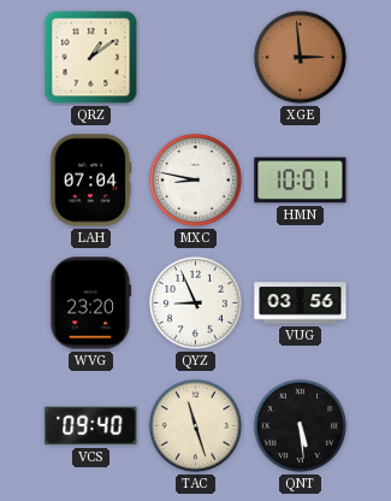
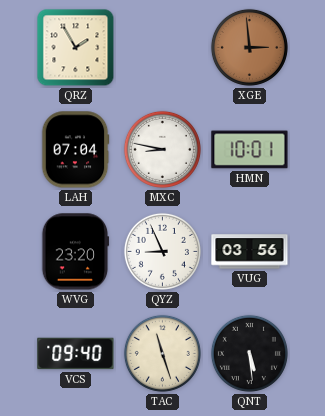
QRZ: 1:09 -> 1:55 (76, 48)
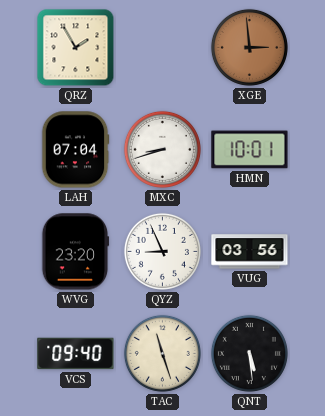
MXC: 8:47 -> 8:42 (162, 149)
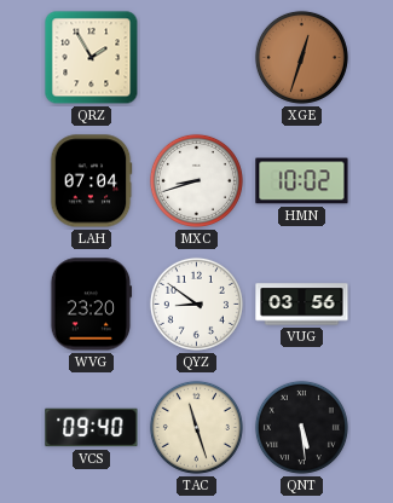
XGE: 2:59 -> 12:33 (301, 57)
HMN: 10:01 -> 10:02 (302, 181)
QYZ: 8:56 -> 8:51 (196, 303)
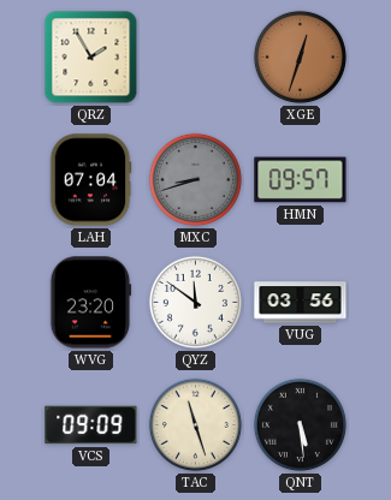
MXC dial: white -> grey (195, 179)
HMN: 10:02 -> 09:57 (301, 180)
QYZ: 8:51 -> 11:51 (195, 302)
VCS: 09:40 -> 09:09 (91, 425)
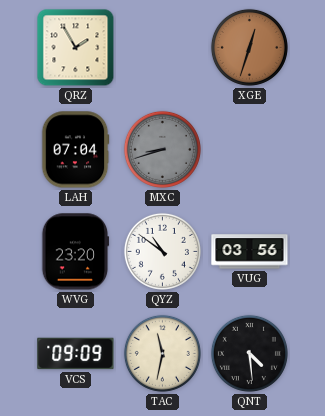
HMN: 09:57 -> none (301, 180)
QYZ: 11:51 -> 10:51 (162, 251)
TAC: 11:27 -> 11:32 (162, 353)
QNT: 5:29 -> 4:29 (249, 353)
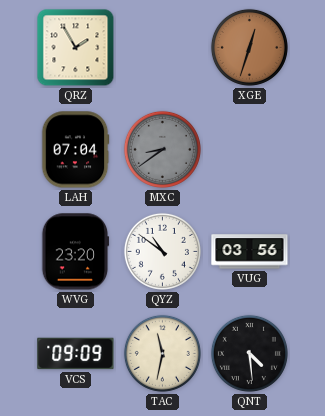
MXC: 8:42 -> 8:39 (162, 149)
